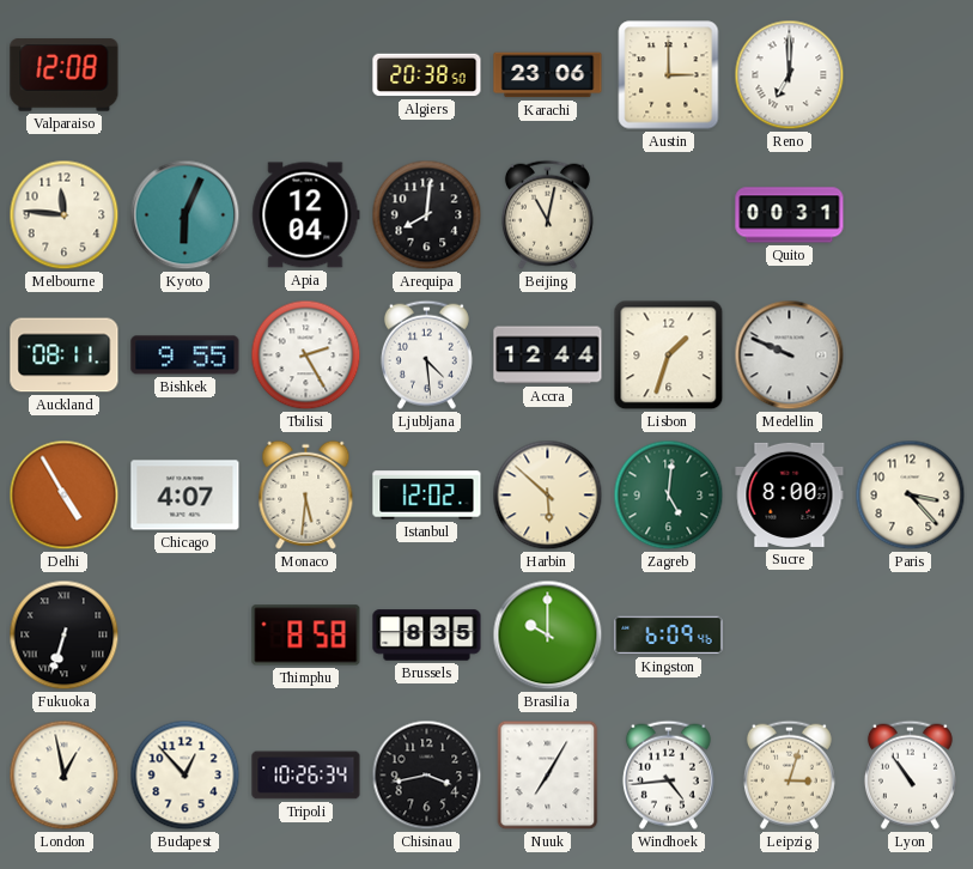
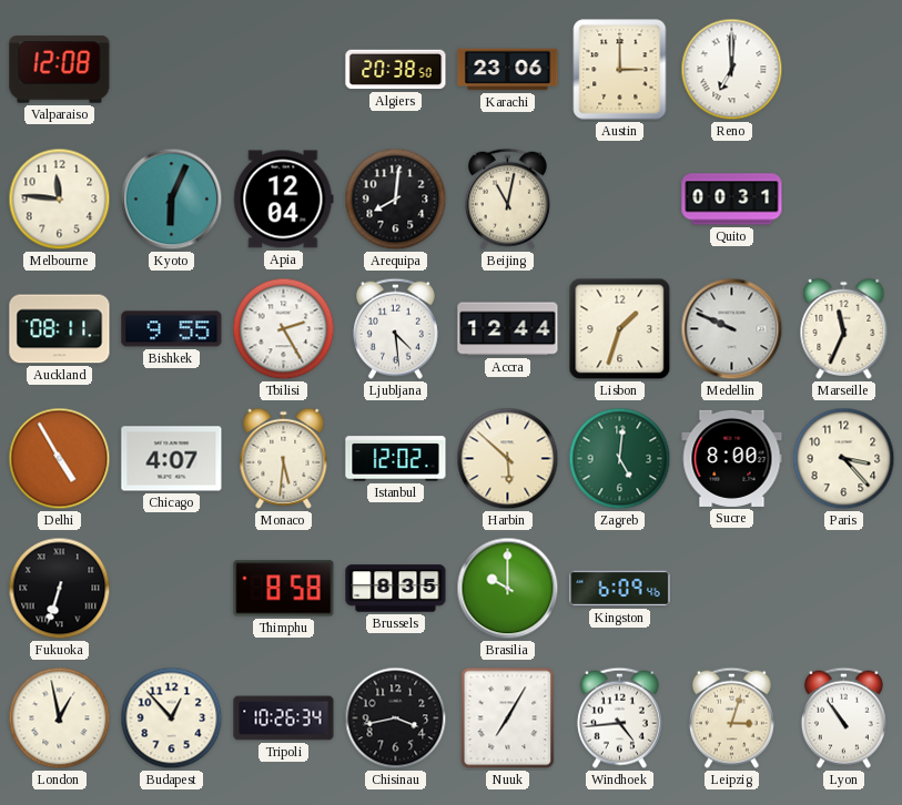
Marseille: none -> 11:34 (844, 328)
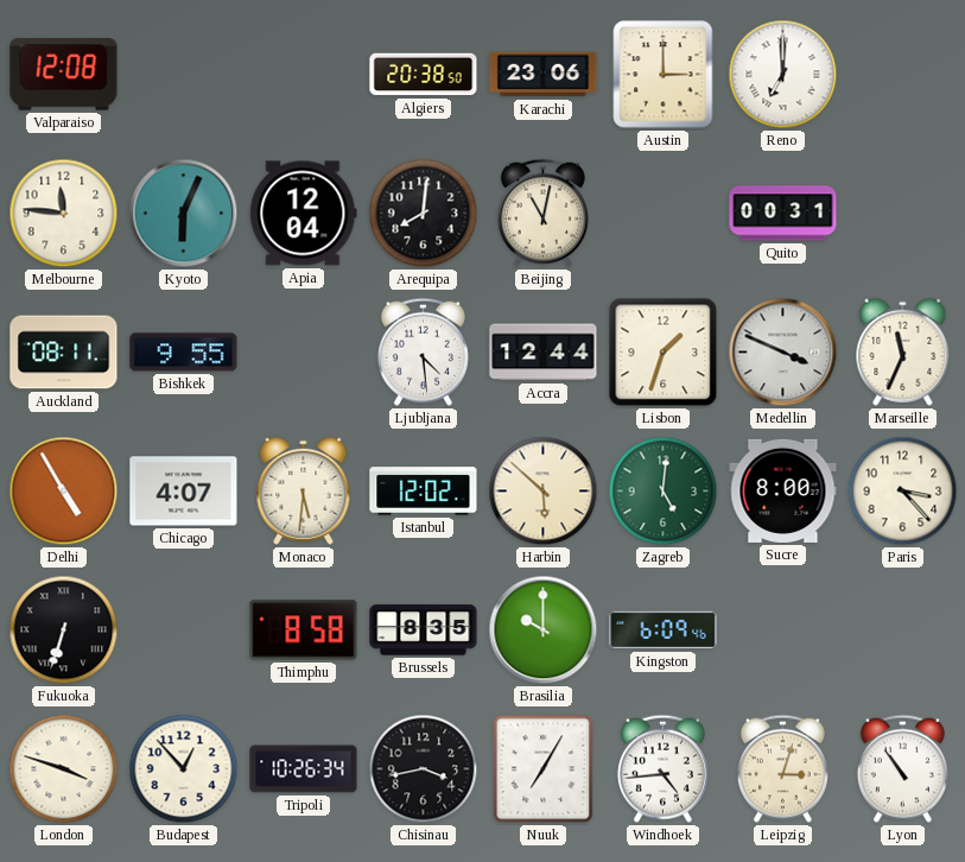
Tbilisi: 2:25 -> none (284, 329)
Medellin: 9:49 -> 3:49 (783, 353)
London: 12:58 -> 3:48 (64, 769)
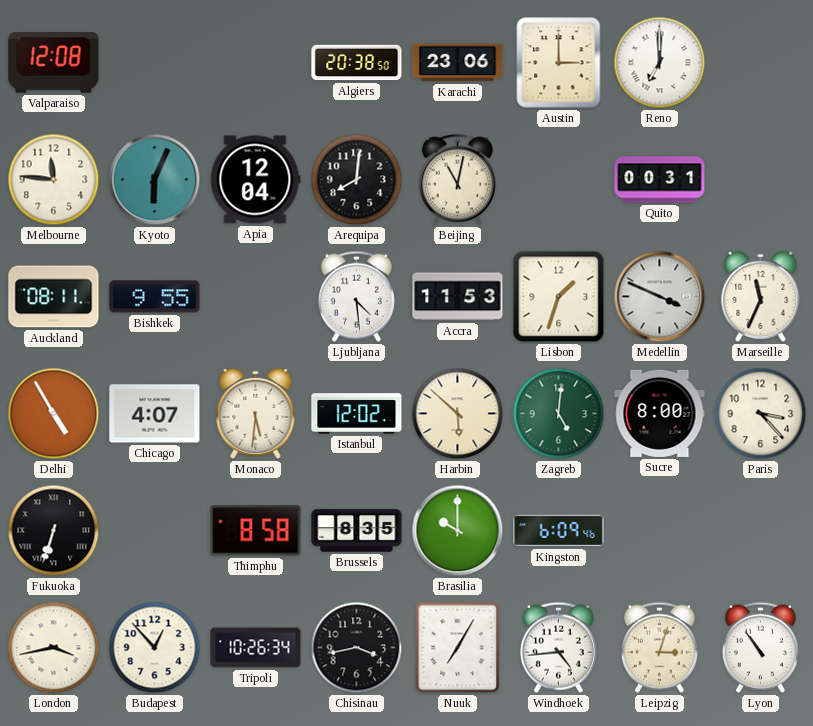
Accra: 12:44 -> 11:53 (458, 297)
London: 3:48 -> 3:43 (54, 648)
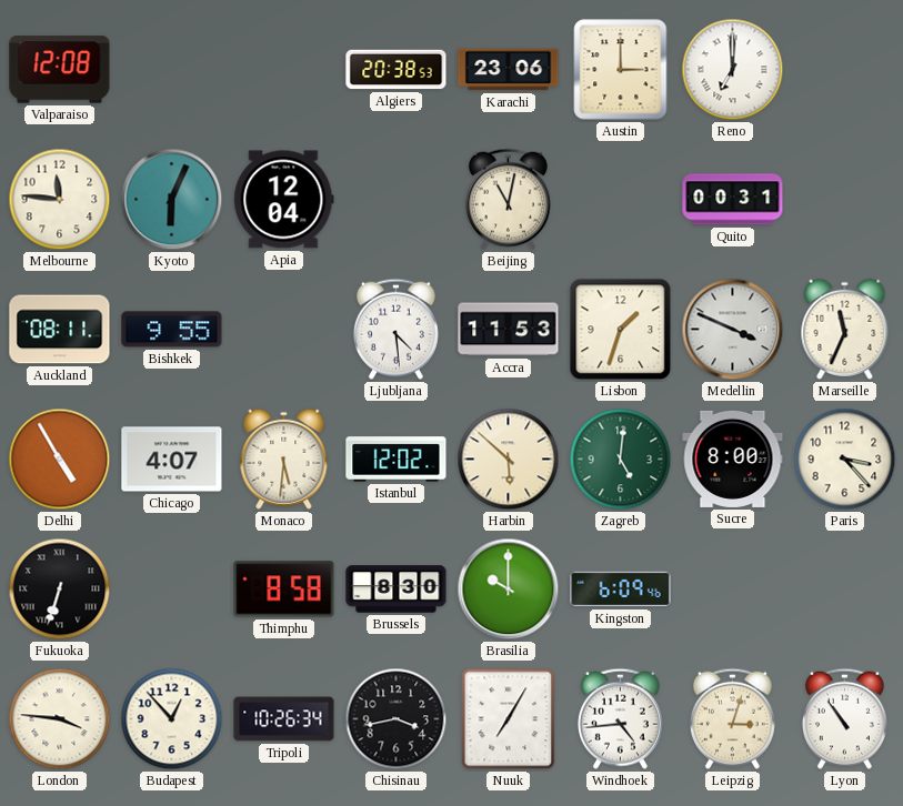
Algiers: 20:38:50 -> 20:38:53 (397, 70)
Arequipa: 8:01 -> none (357, 180)
Brussels: 8:35 -> 8:30 (397, 590)
London: 3:43 -> 3:46 (60, 719)
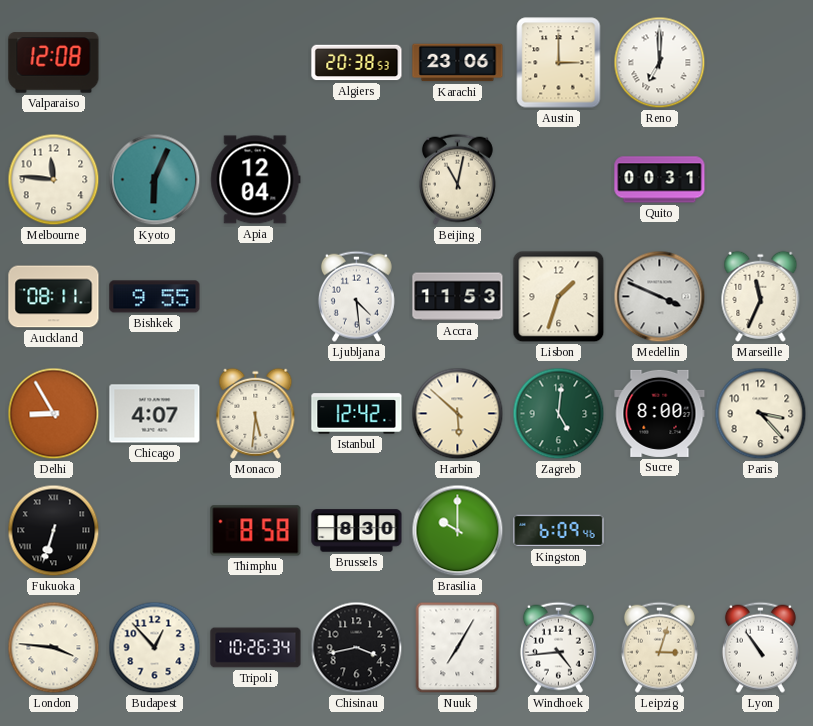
Delhi: 4:55 -> 8:55 (54, 414)
Istanbul: 12:02 -> 12:42 (357, 414)
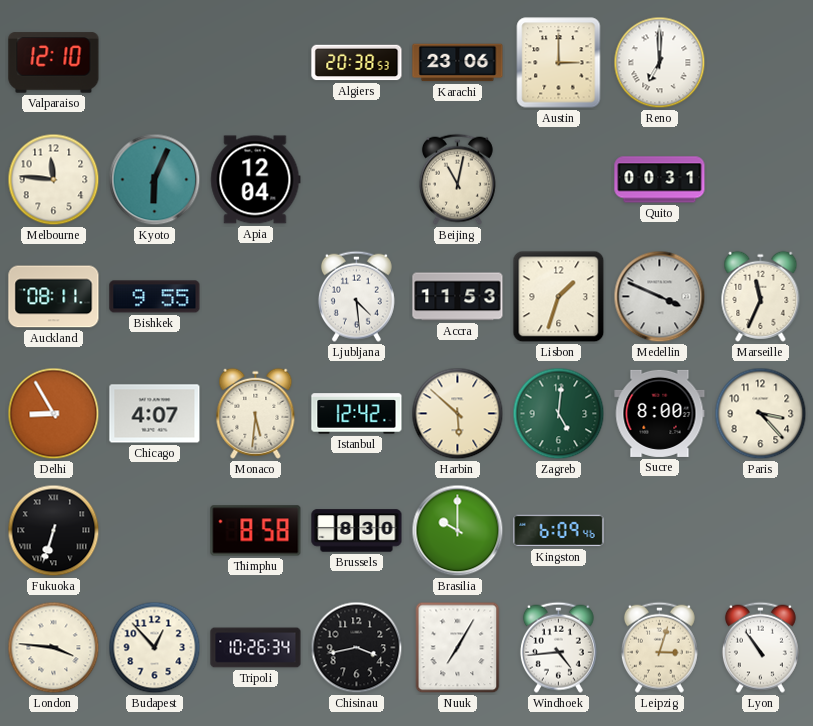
Valparaiso: 12:08 -> 12:10 (54, 63)
